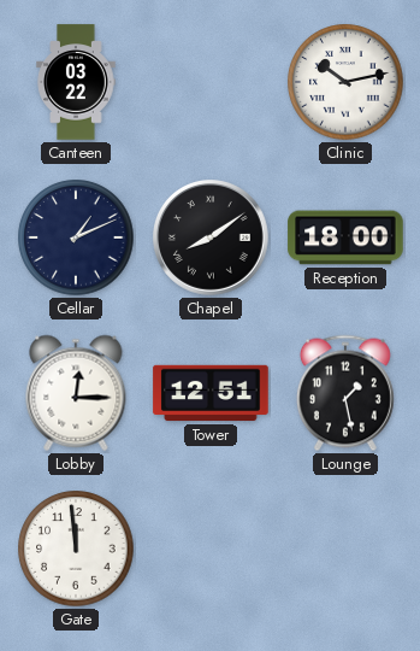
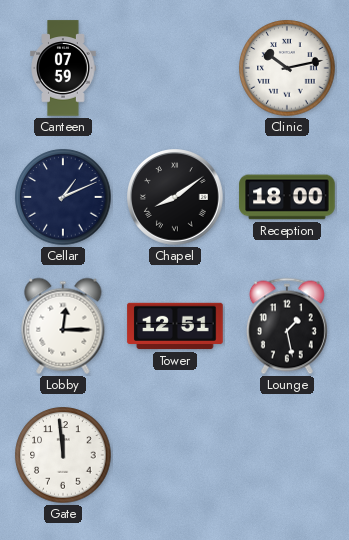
Canteen: 03:22 -> 07:59 (63, 68)
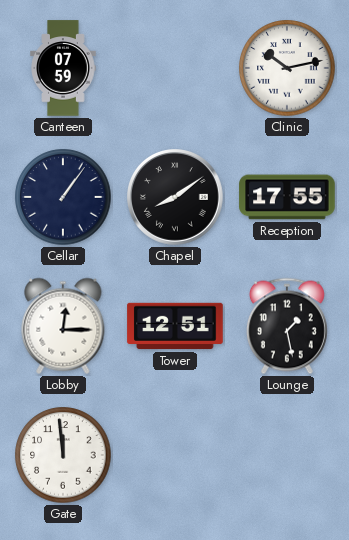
Cellar: 1:11 -> 1:06 (63, 197)
Reception: 18:00 -> 17:55 (287, 197)
